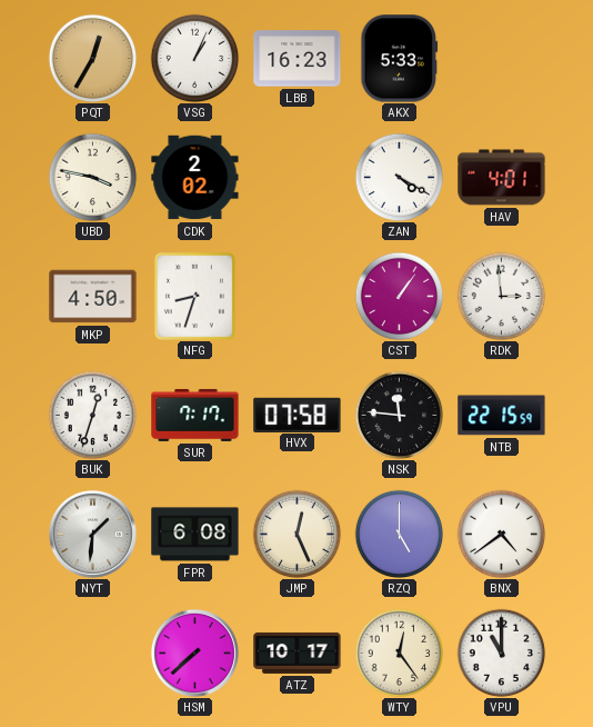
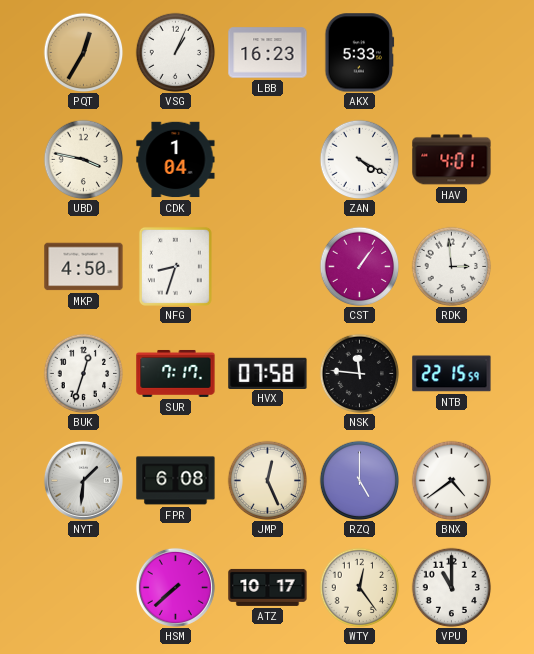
CDK: 2:02 -> 1:04 (176, 160)
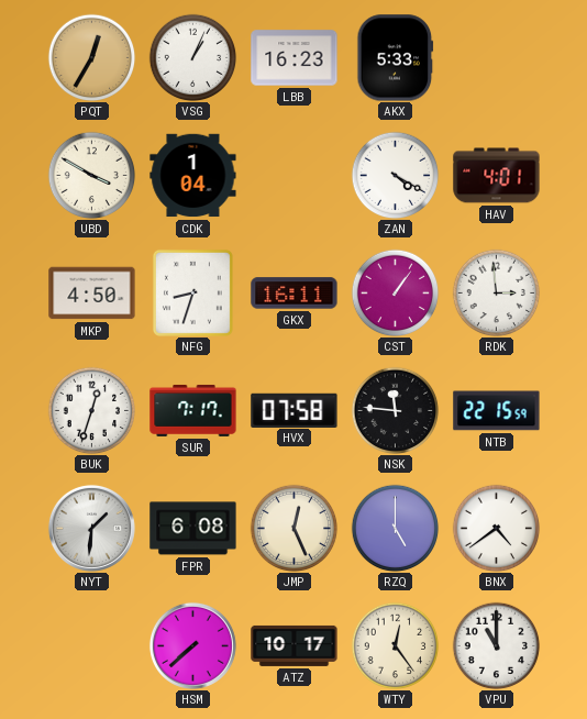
UBD: 3:47 -> 3:50 (91, 175)
GKX: none -> 16:11 (295, 294)
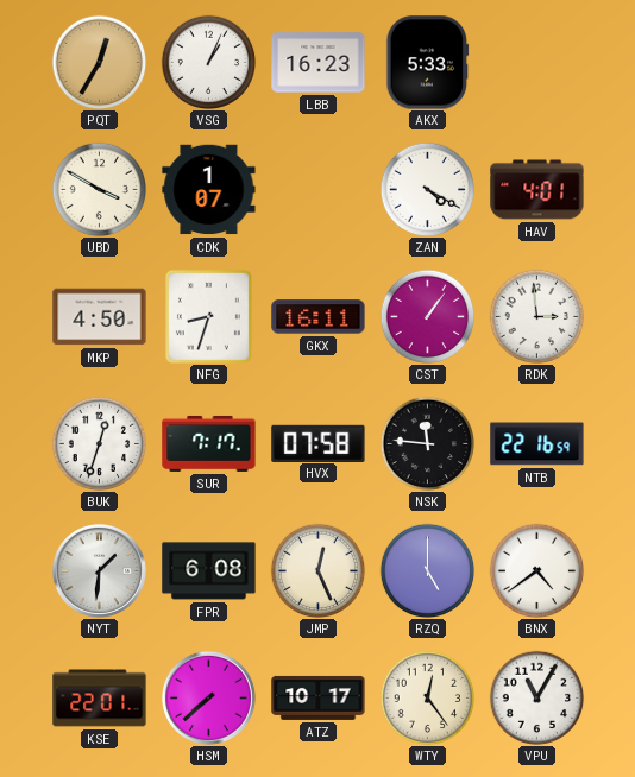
CDK: 1:04 -> 1:07 (209, 190)
NTB: 22:15 -> 22:16 (537, 444)
KSE: none -> 22:01 (100, 699)
VPU: 11:00 -> 11:05 (536, 697)
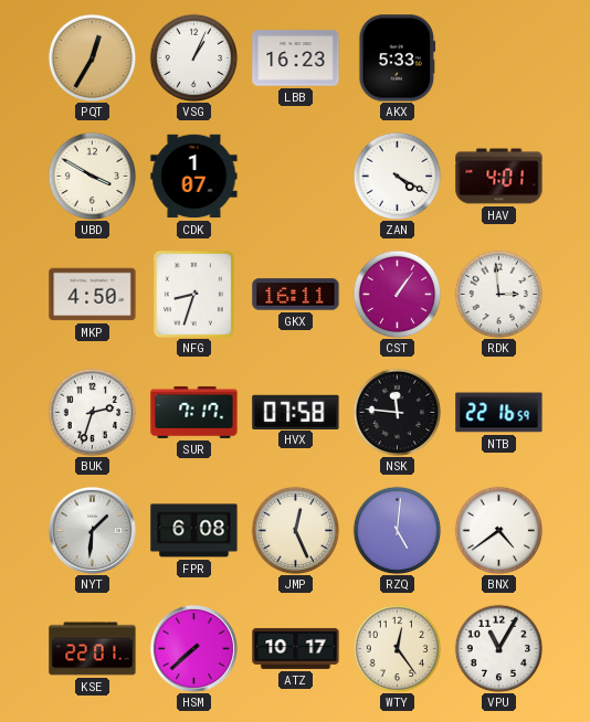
BUK: 12:33 -> 2:33 (92, 412)
RZQ: 5:00 -> 5:01 (397, 530)
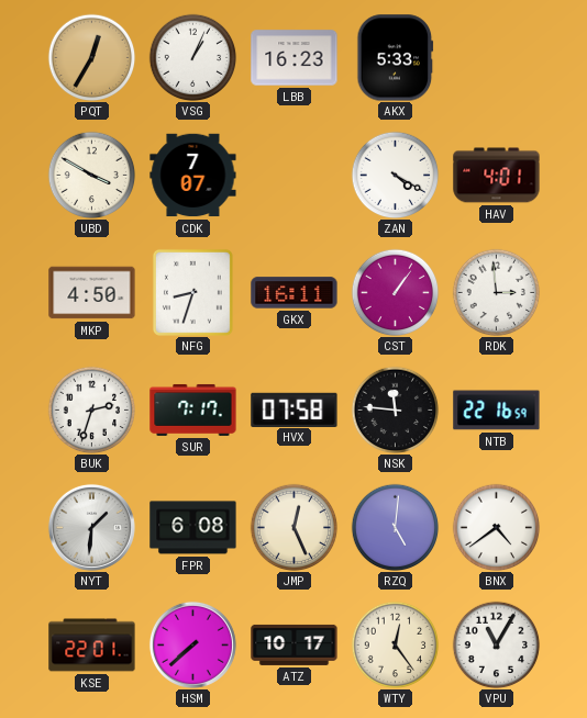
CDK: 1:07 -> 7:07 (193, 176)
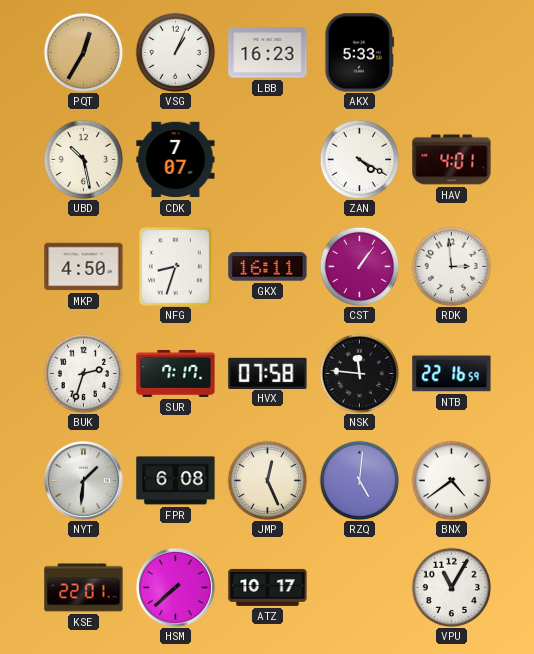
UBD: 3:50 -> 10:28 (83, 159)
WTY: 12:24 -> none (395, 644)
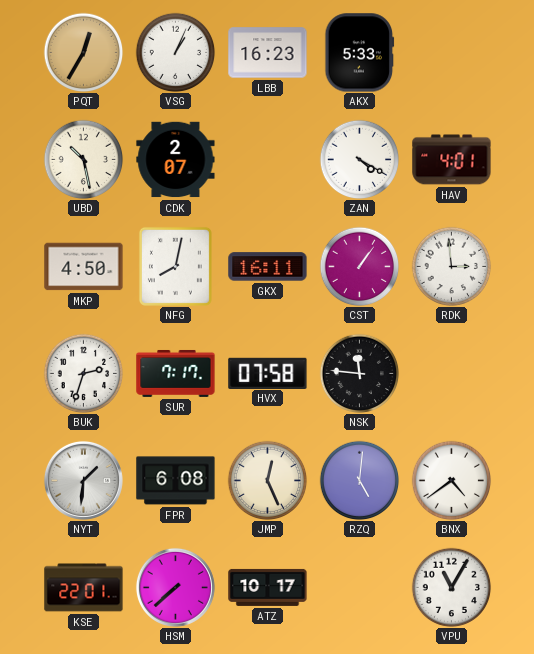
CDK: 7:07 -> 2:07 (176, 160)
NFG: 8:33 -> 8:02 (175, 266)
NTB: 22:16 -> none (452, 374)
